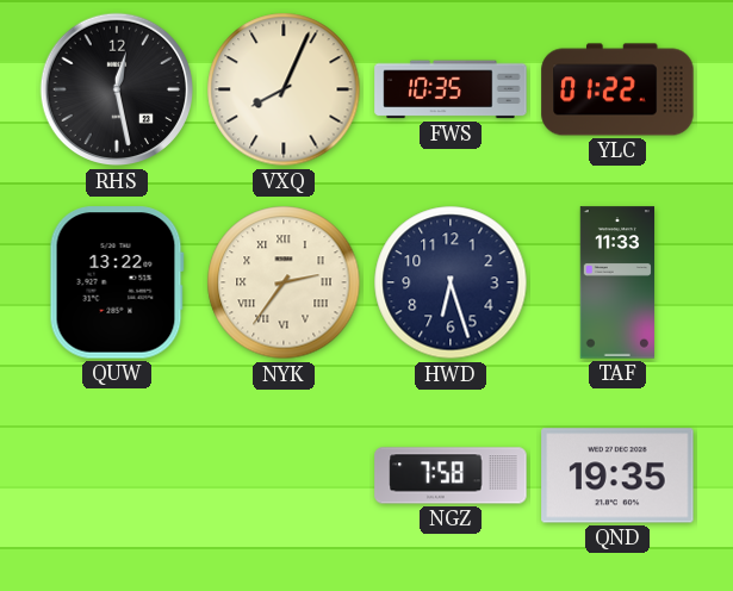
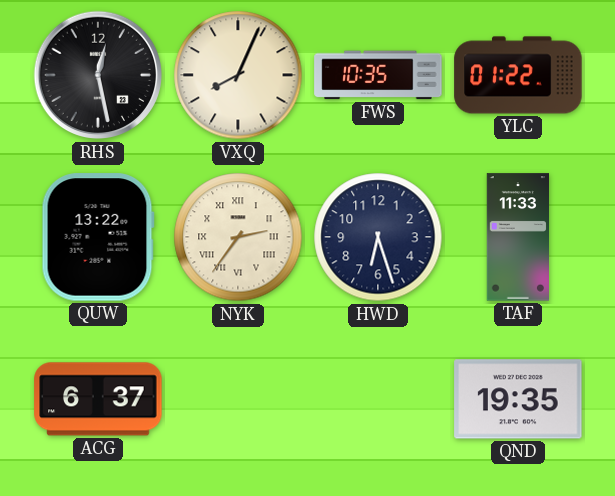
ACG: none -> 6:37 (98, 399)
NGZ: 7:58 -> none (451, 475)
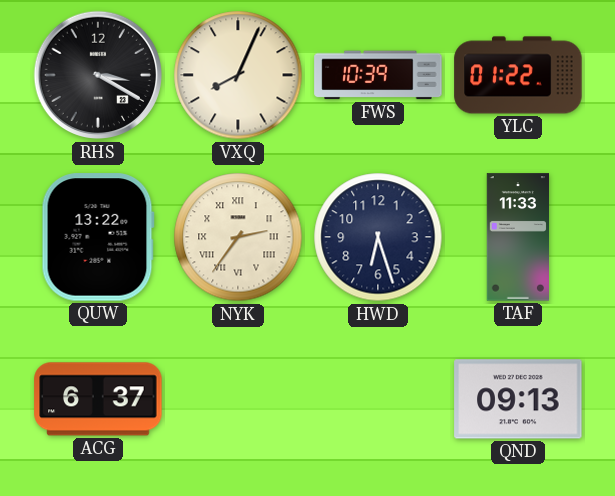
RHS: 12:28 -> 3:20 (98, 75)
FWS: 10:35 -> 10:39 (378, 75)
QND: 19:35 -> 09:13 (518, 399)
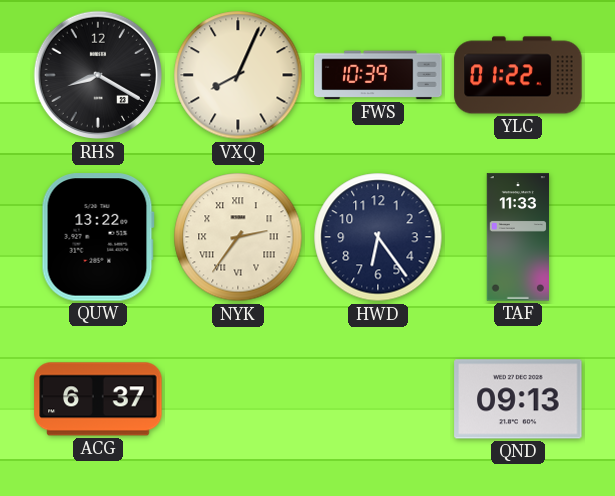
RHS: 3:20 -> 8:20 (98, 75)
HWD: 6:27 -> 6:24 (378, 237)
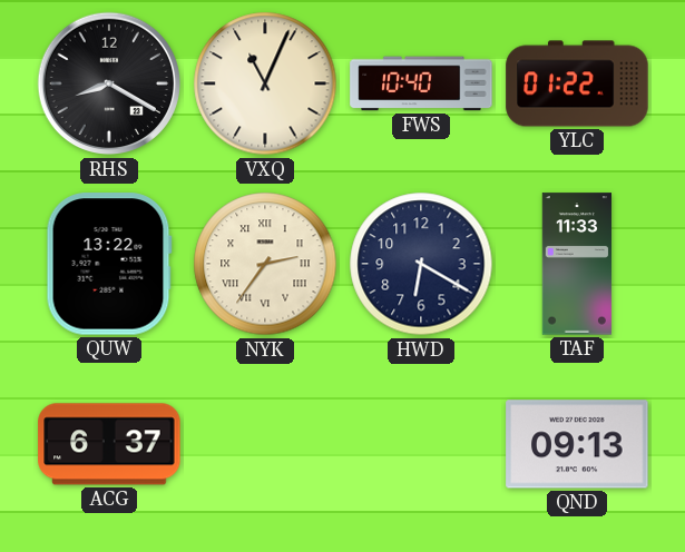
VXQ: 8:04 -> 11:04 (265, 83)
FWS: 10:39 -> 10:40 (421, 83)
HWD: 6:24 -> 6:20 (421, 264)
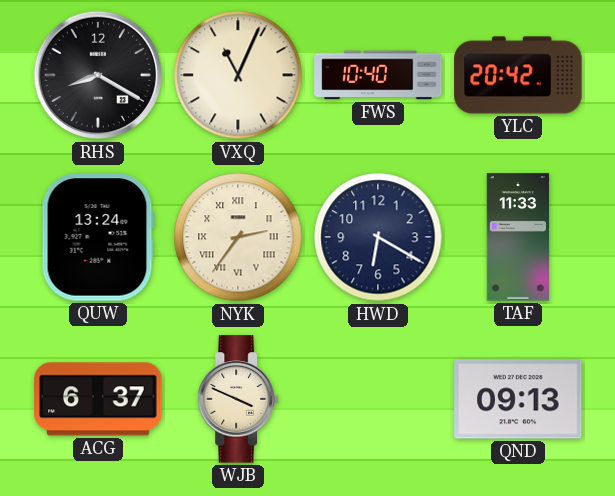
YLC: 01:22 -> 20:42 (518, 75)
QUW: 13:22 -> 13:24 (98, 237)
WJB: none -> 3:49 (238, 399)
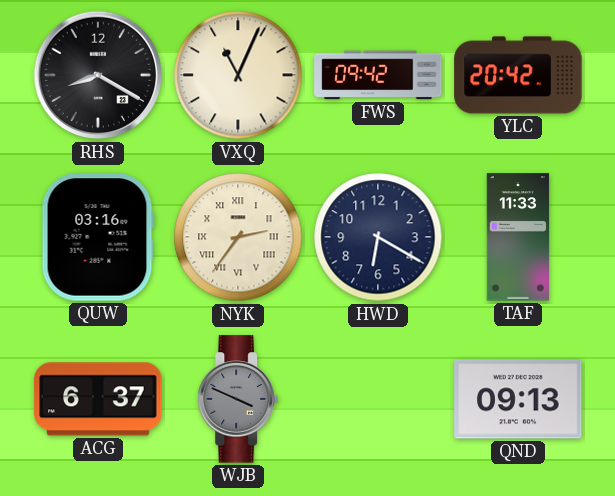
FWS: 10:40 -> 09:42 (378, 75)
QUW: 13:24 -> 03:16 (98, 237)
WJB dial: cream -> grey (238, 399)
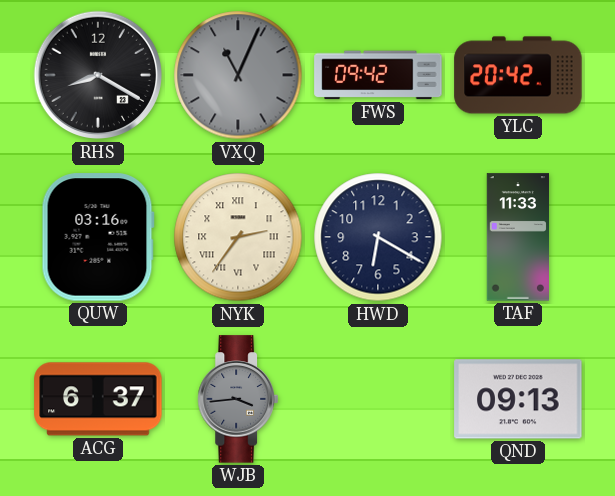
VXQ dial: cream -> grey (238, 75)
WJB: 3:49 -> 3:44 (238, 399)
